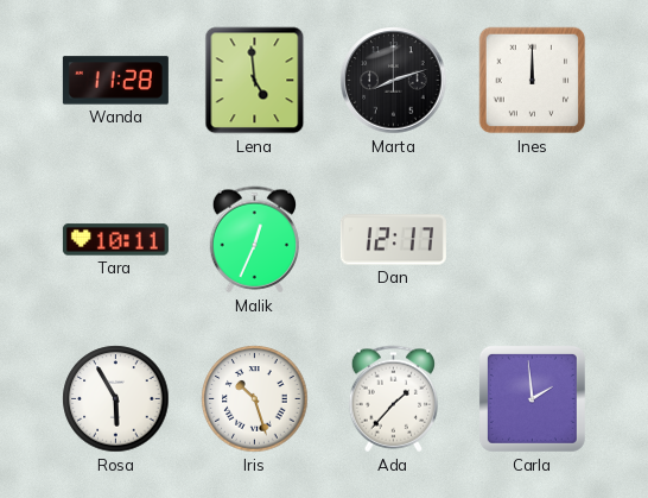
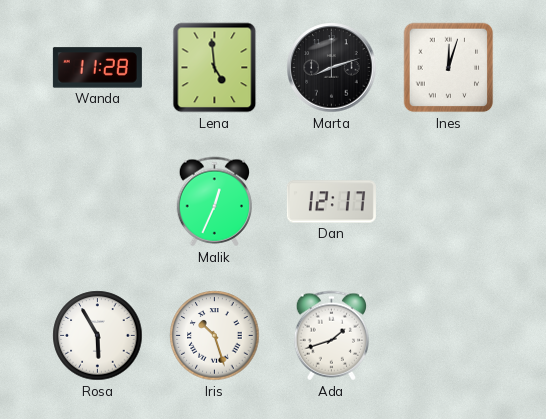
Ines: 12:00 -> 12:03 (449, 68)
Tara: 10:11 -> none (115, 240)
Ada: 1:37 -> 1:42 (331, 336)
Carla: 1:59 -> none (532, 398)
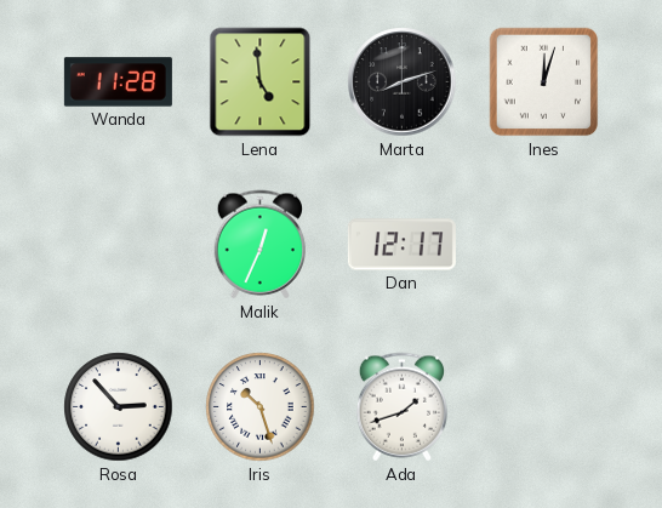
Rosa: 5:55 -> 2:53 (119, 407)
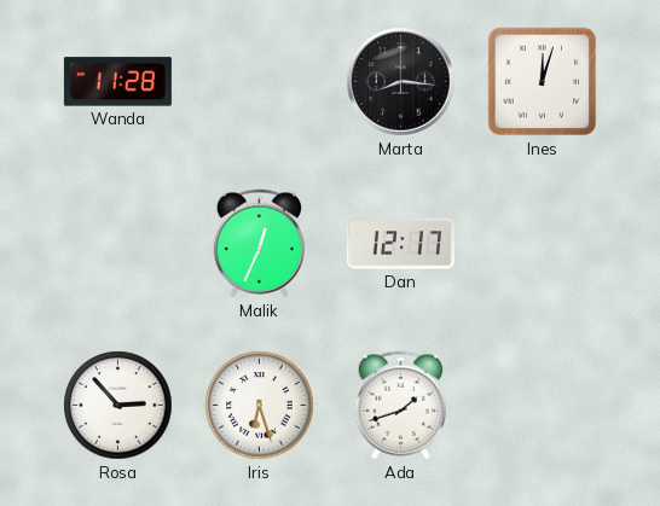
Lena: 4:59 -> none (261, 82)
Marta: 8:12 -> 8:16 (401, 82)
Iris: 10:27 -> 6:27 (260, 406)
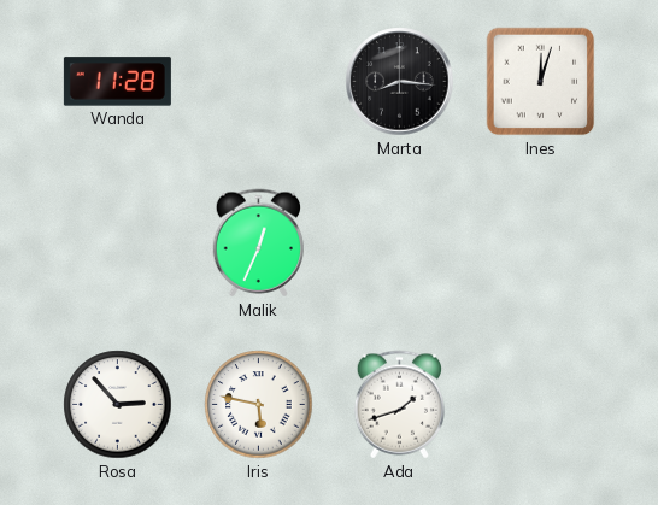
Dan: 12:17 -> none (400, 244)
Iris: 6:27 -> 5:47 (259, 405)
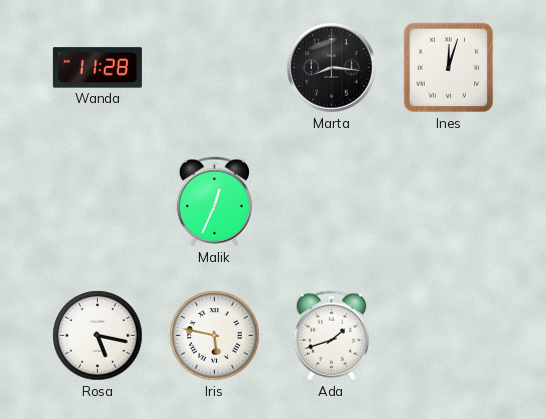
Rosa: 2:53 -> 5:17 (98, 336)
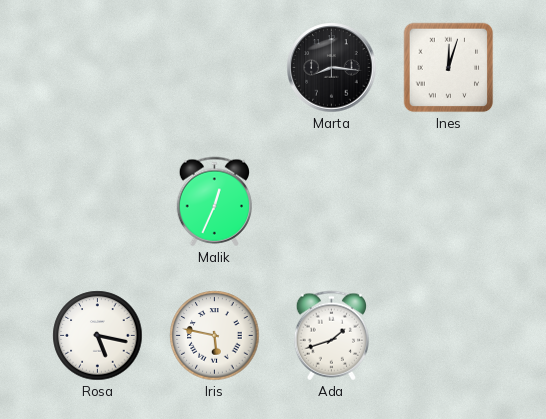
Wanda: 11:28 -> none (97, 68)
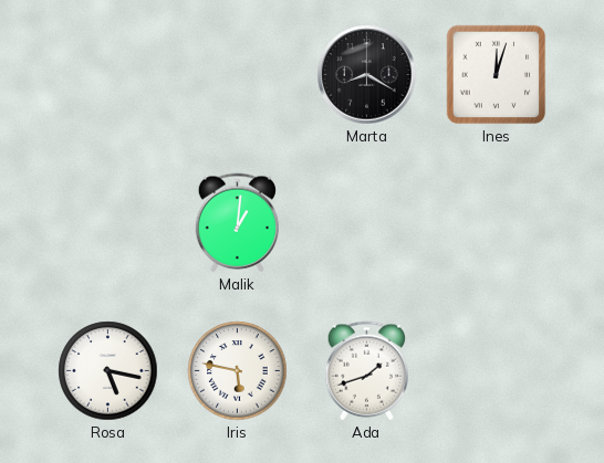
Marta: 8:16 -> 8:20 (367, 75)
Malik: 12:34 -> 1:01 (237, 223)
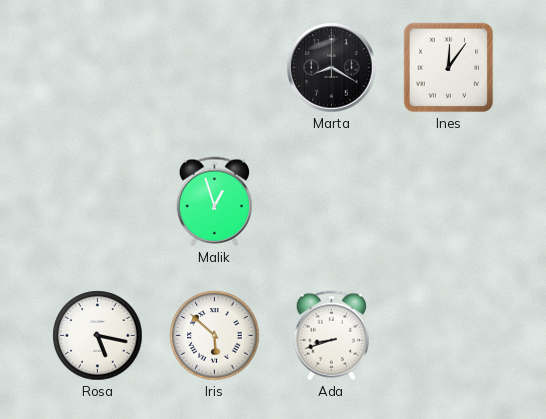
Ines: 12:03 -> 12:06 (449, 68)
Malik: 1:01 -> 12:57 (214, 202)
Iris: 5:47 -> 5:52 (215, 336)
Ada: 1:42 -> 8:42 (331, 336)
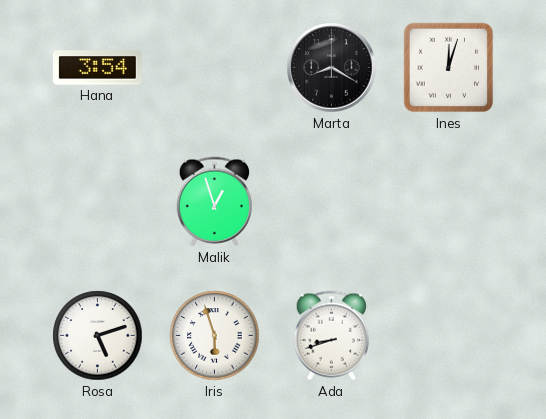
Hana: none -> 3:54 (97, 68)
Ines: 12:06 -> 12:03 (449, 68)
Rosa: 5:17 -> 5:12 (98, 336)
Iris: 5:52 -> 5:57 (215, 336)
